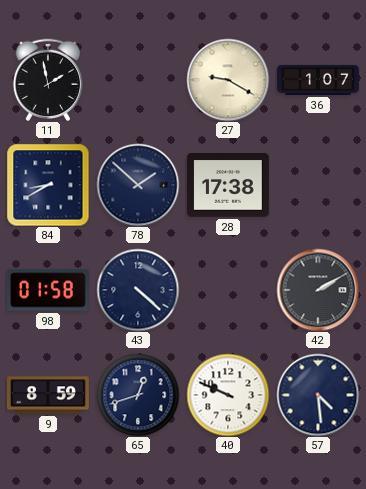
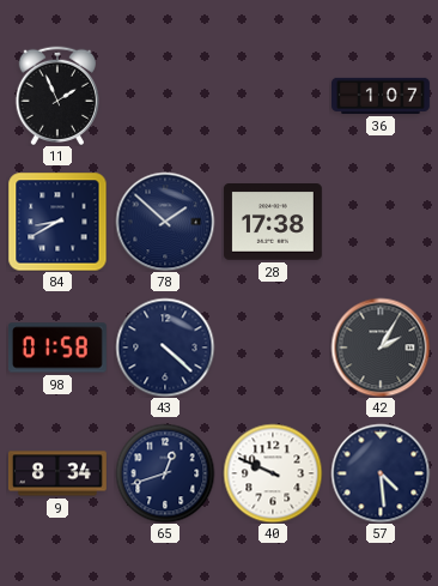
11: 1:58 -> 1:56 (56, 96)
27: 9:20 -> none (228, 80)
42: 2:10 -> 2:05 (381, 348)
9: 8:59 -> 8:34 (59, 473)
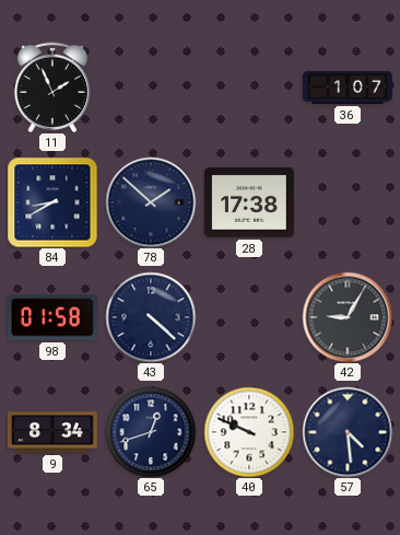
42: 2:05 -> 9:05 (348, 317)
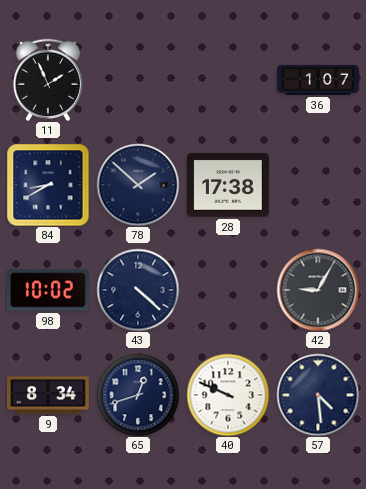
98: 01:58 -> 10:02 (48, 290)
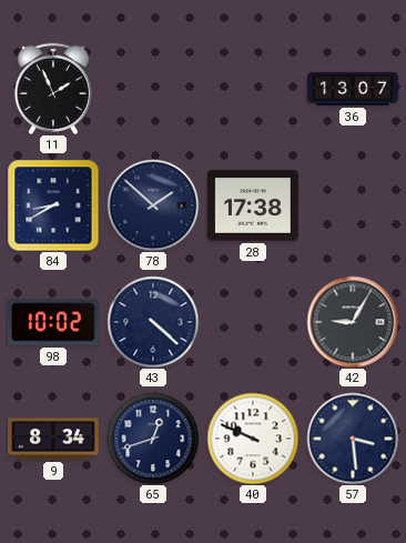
36: 1:07 -> 13:07 (354, 89)
57: 4:29 -> 3:29 (353, 439)
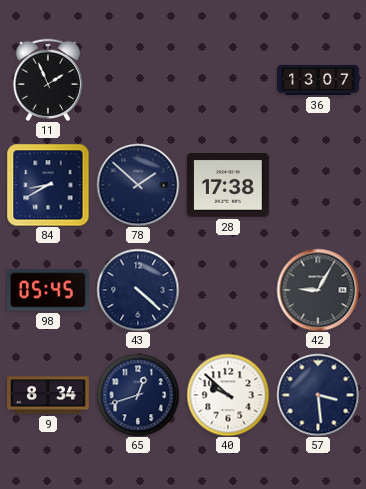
98: 10:02 -> 05:45 (48, 290)
40: 9:49 -> 9:52 (228, 395)
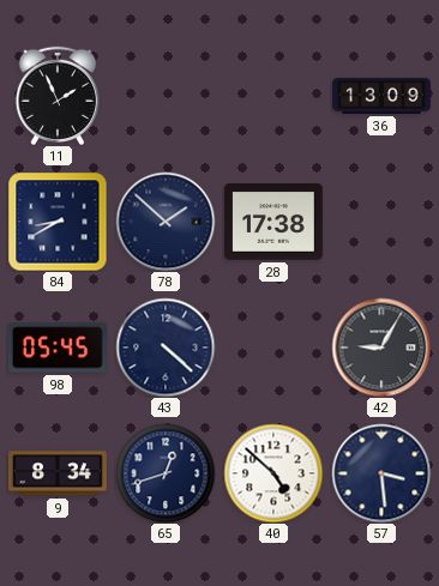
36: 13:07 -> 13:09 (383, 96)
40: 9:52 -> 4:52 (273, 473)
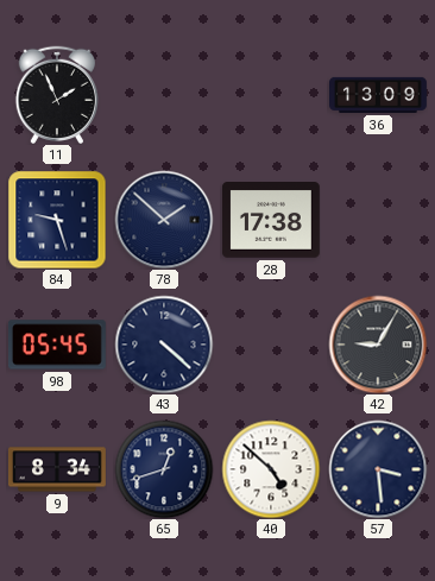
84: 8:40 -> 9:27 (57, 220)
